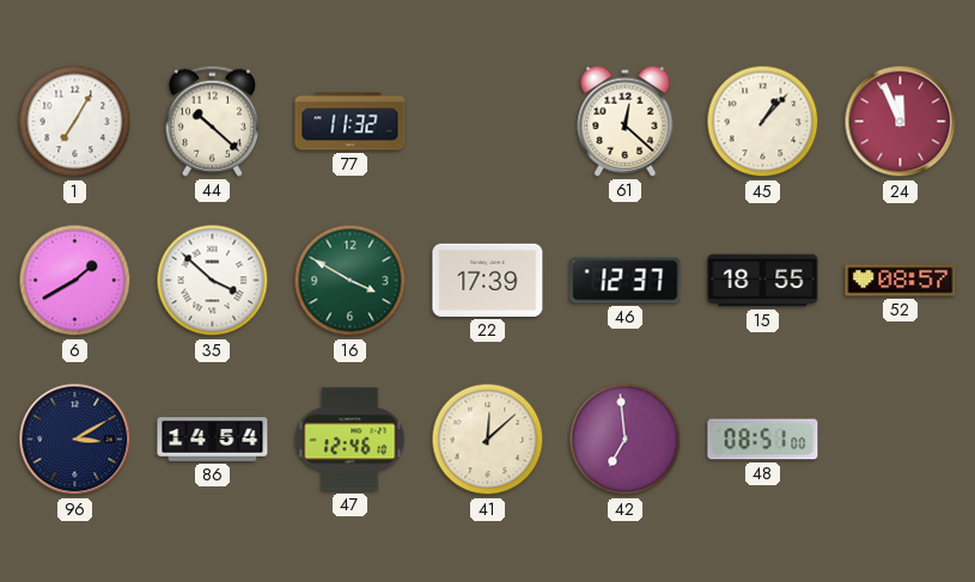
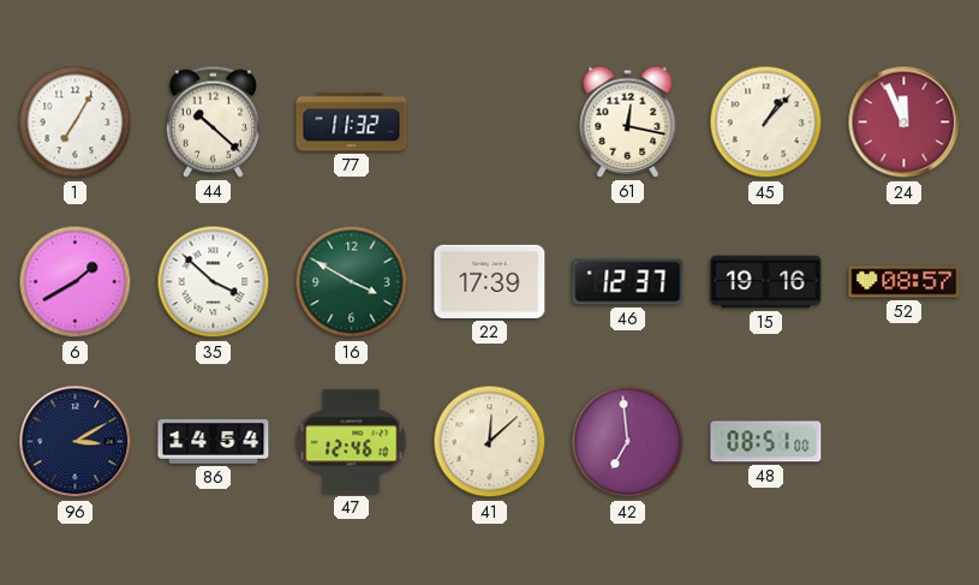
61: 12:22 -> 12:17 (628, 121)
15: 18:55 -> 19:16 (766, 282)
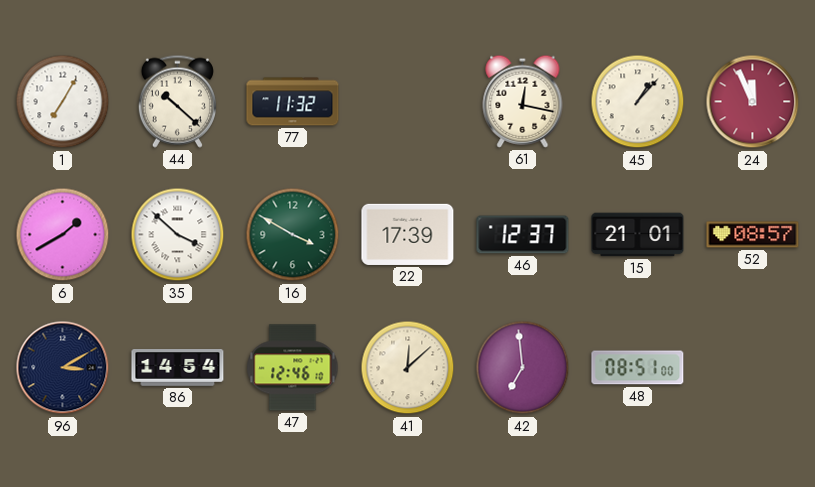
15: 19:16 -> 21:01 (638, 235)
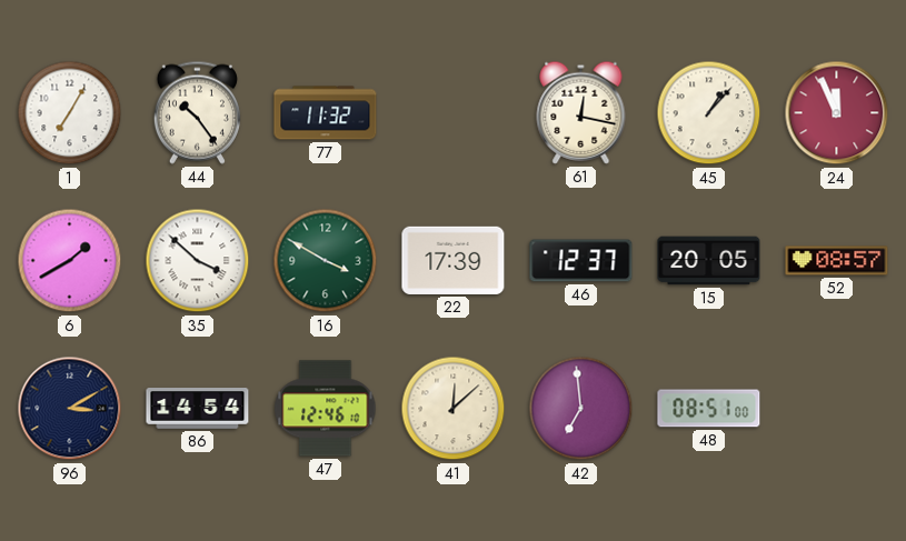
44: 10:22 -> 10:24 (197, 112)
15: 21:01 -> 20:05 (709, 261)
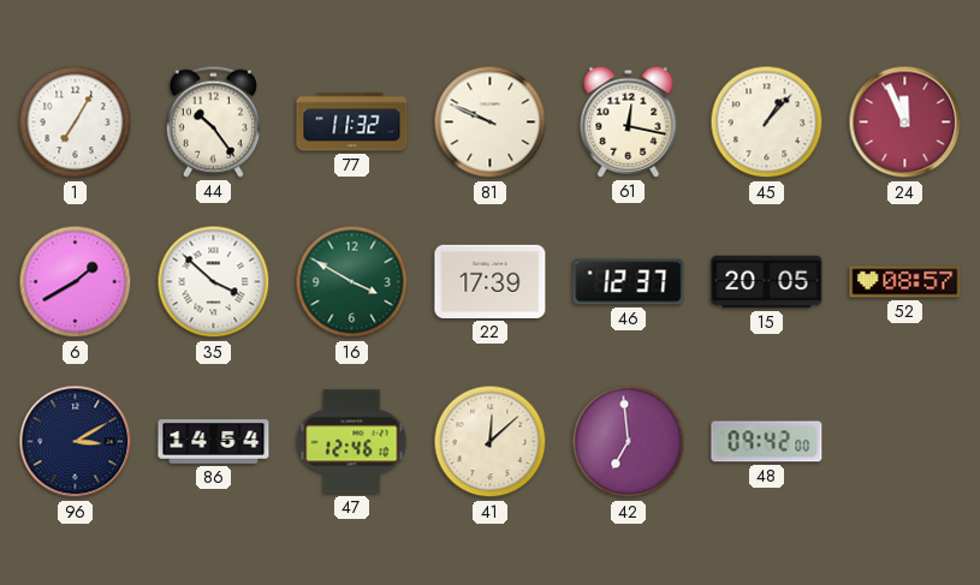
81: none -> 9:49 (491, 123)
48: 08:51 -> 09:42 (767, 442)
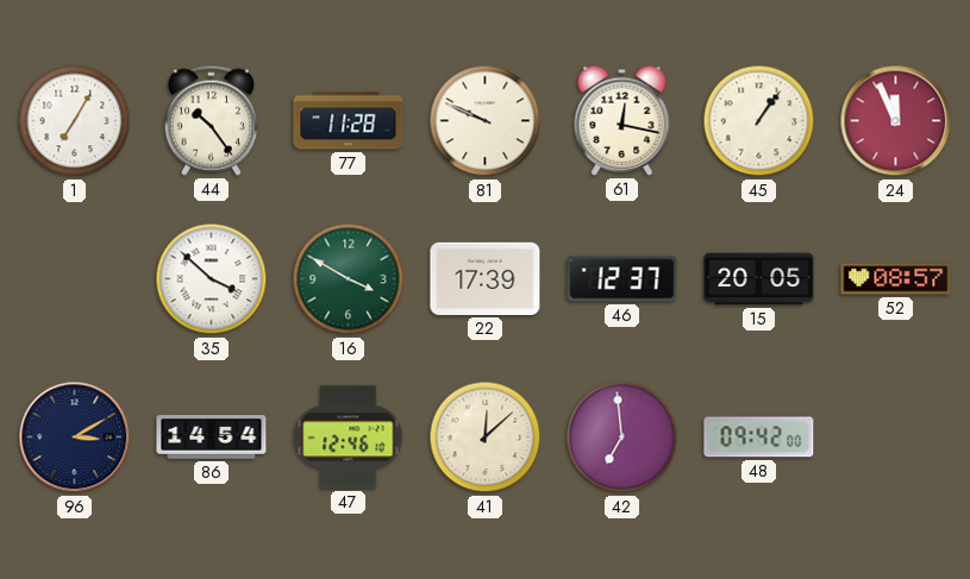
77: 11:32 -> 11:28 (349, 121)
45: 1:07 -> 1:06 (759, 121)
6: 1:40 -> none (76, 282)
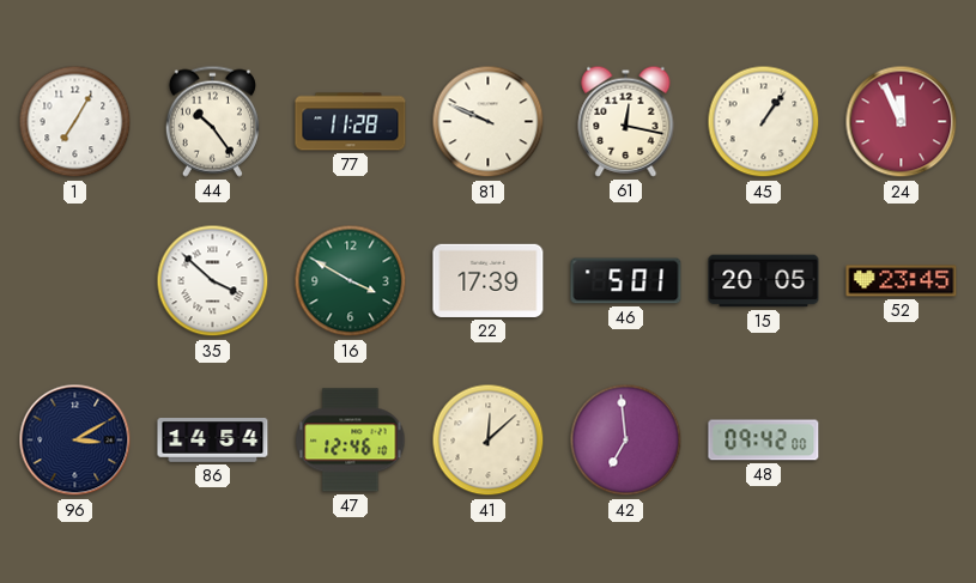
46: 12:37 -> 5:01 (626, 281)
52: 08:57 -> 23:45 (902, 281)
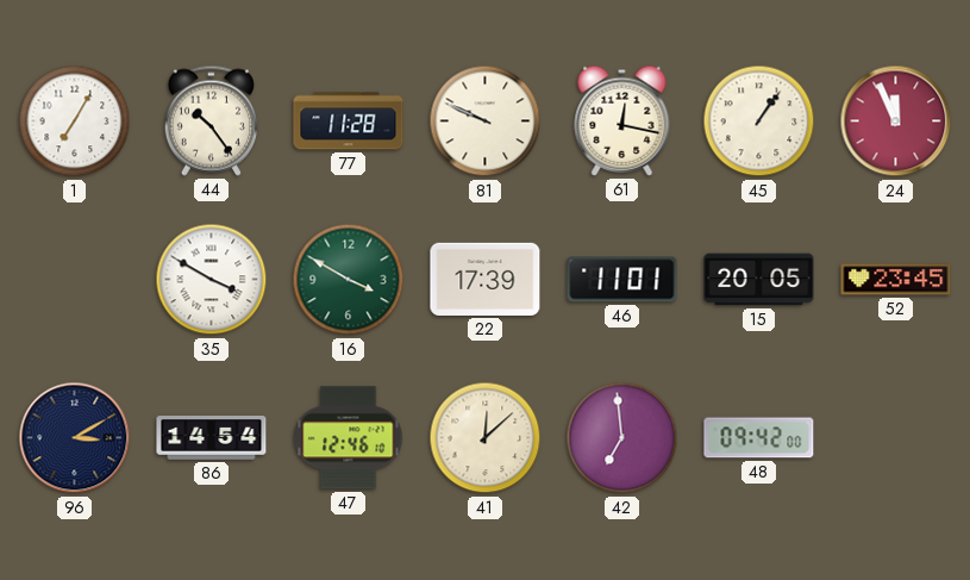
35: 3:52 -> 3:50 (212, 280)
46: 5:01 -> 11:01 (622, 280)
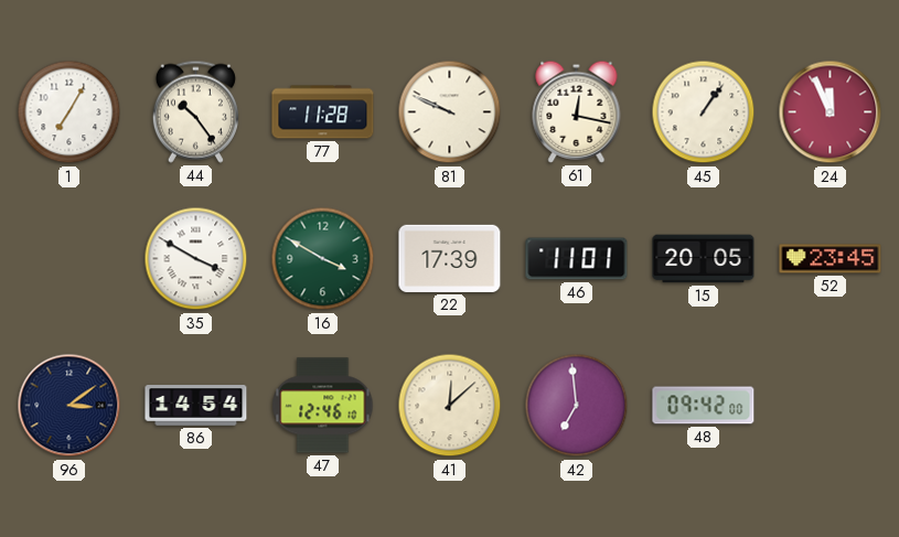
96: 3:10 -> 3:09 (69, 406)
